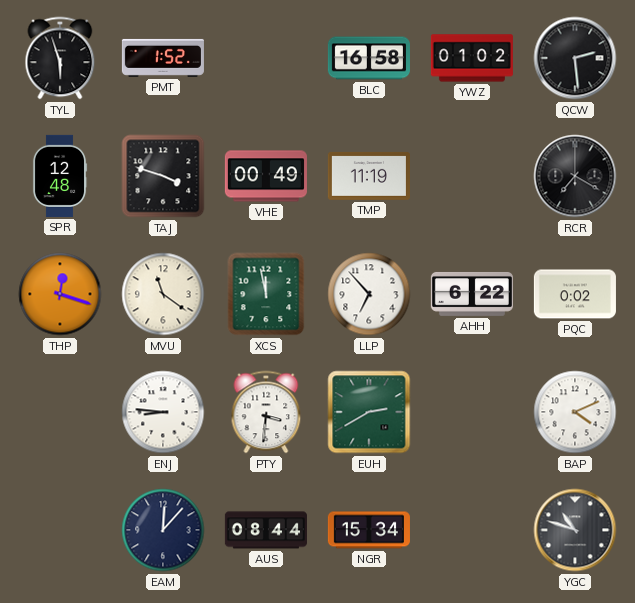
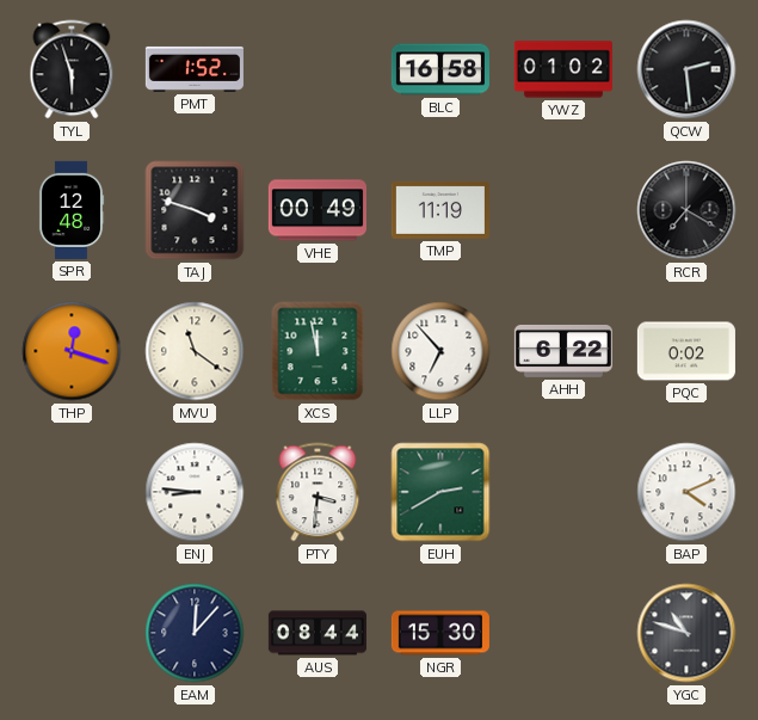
NGR: 15:34 -> 15:30 (440, 633)
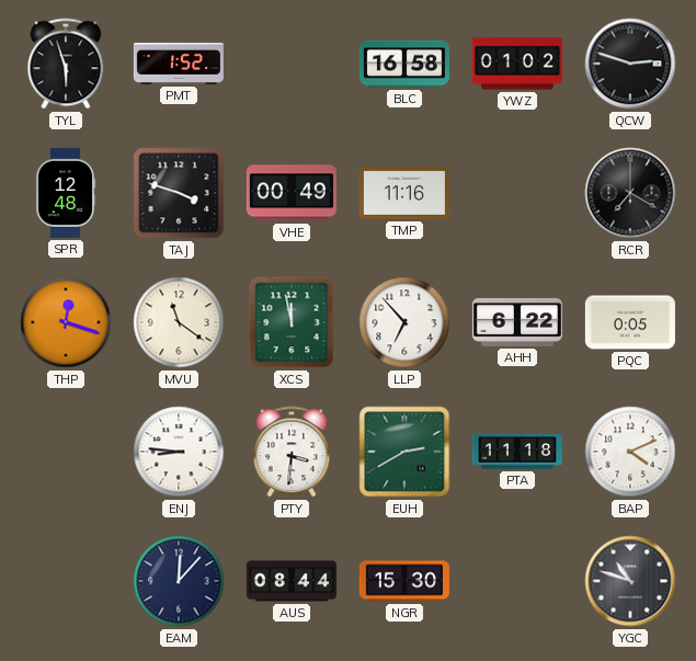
QCW: 2:29 -> 2:48 (630, 64)
TMP: 11:19 -> 11:16 (404, 193)
PQC: 0:02 -> 0:05 (630, 322)
PTA: none -> 11:18 (517, 452)
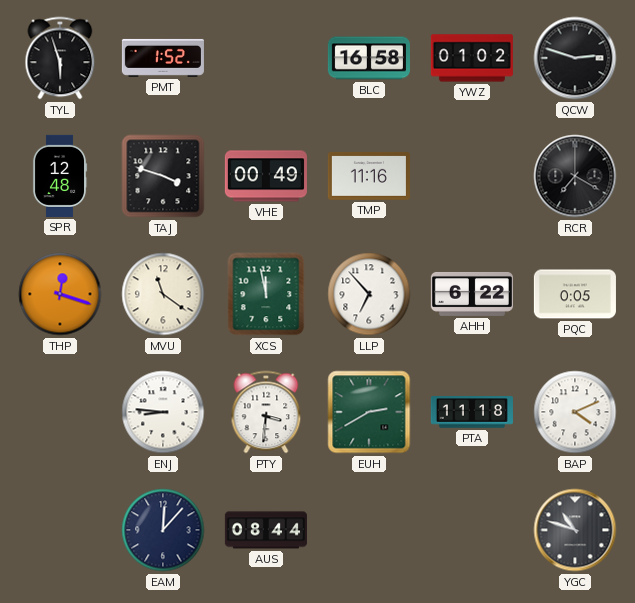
NGR: 15:30 -> none (404, 581)
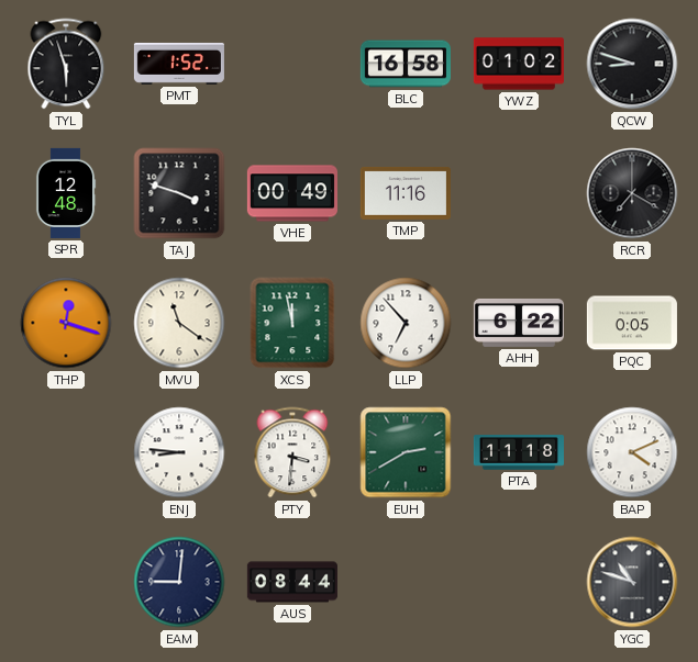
QCW: 2:48 -> 8:48 (632, 64)
EAM: 12:07 -> 9:01 (179, 582)
